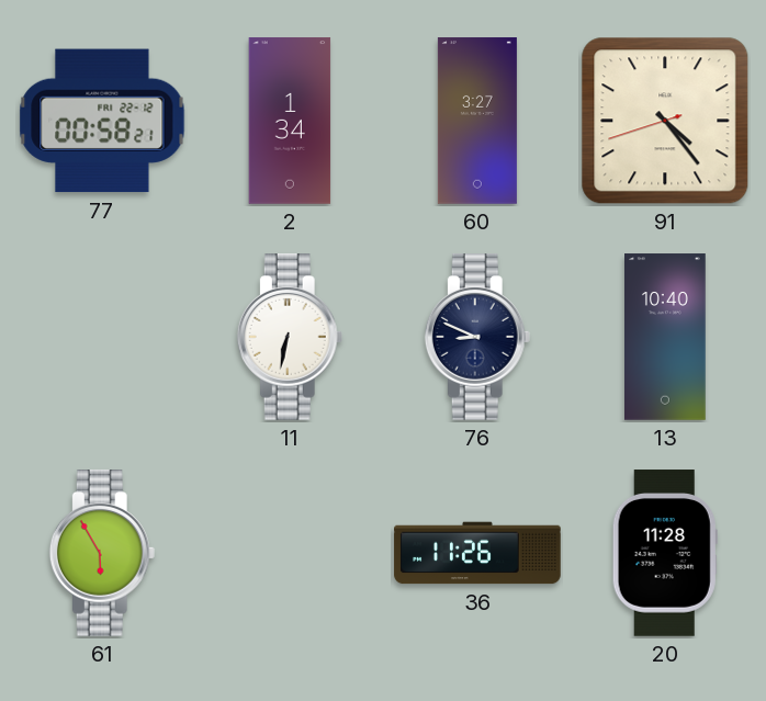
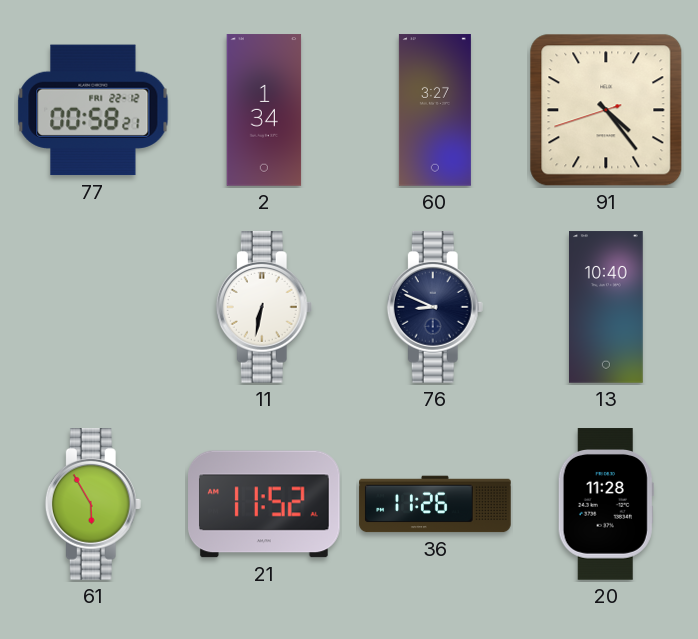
21: none -> 11:52 (265, 504)
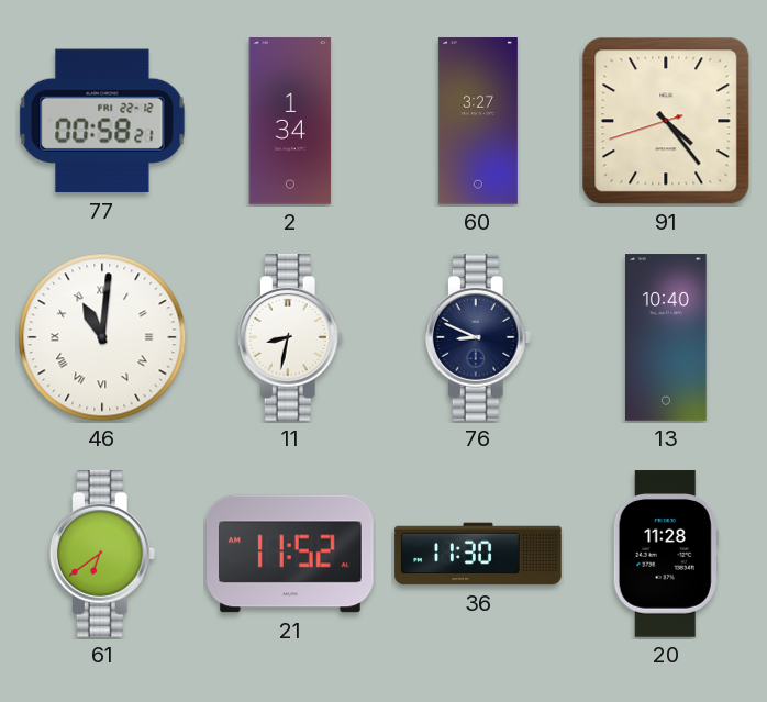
46: none -> 11:01 (102, 337)
11: 6:32 -> 8:32 (290, 338)
61: 5:55 -> 6:39 (102, 555)
36: 11:26 -> 11:30 (478, 554)
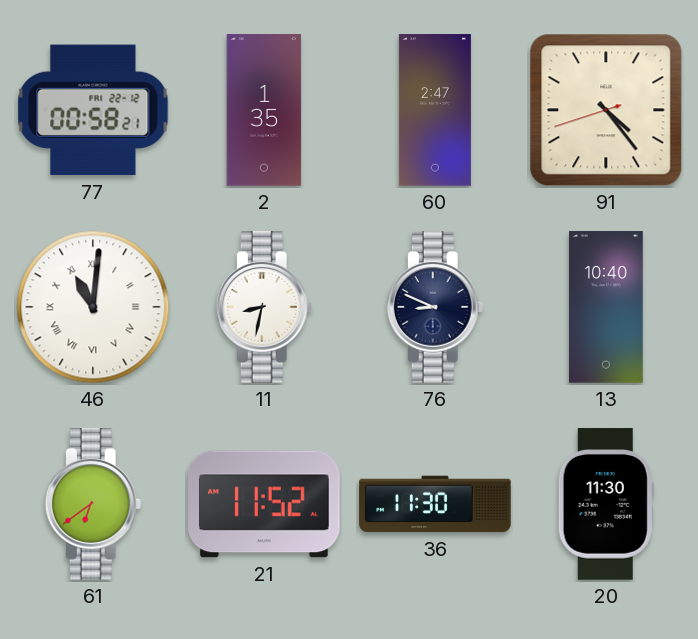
2: 1:34 -> 1:35 (264, 110)
60: 3:27 -> 2:47 (435, 110)
20: 11:28 -> 11:30 (606, 504)
